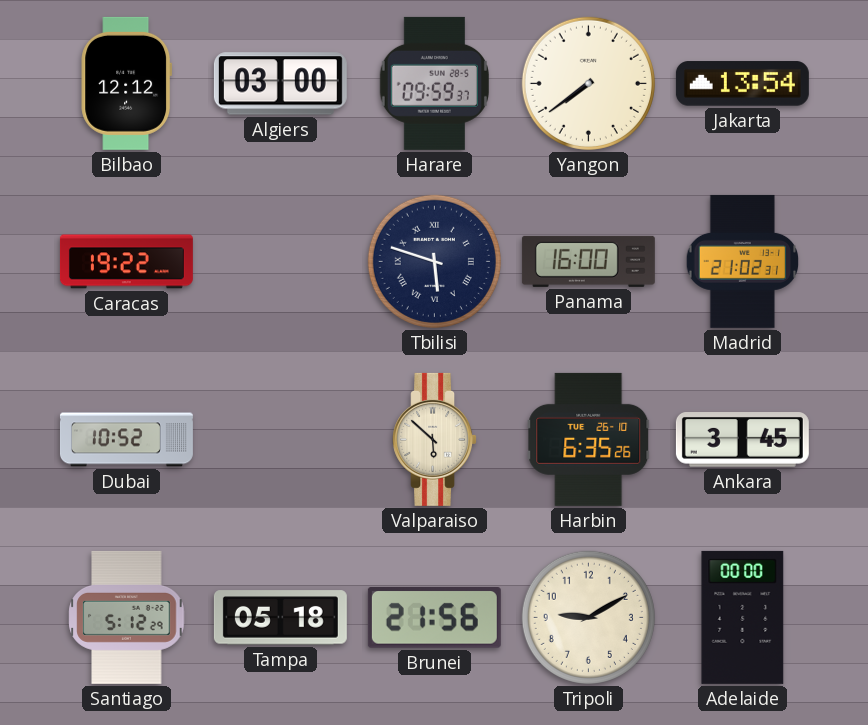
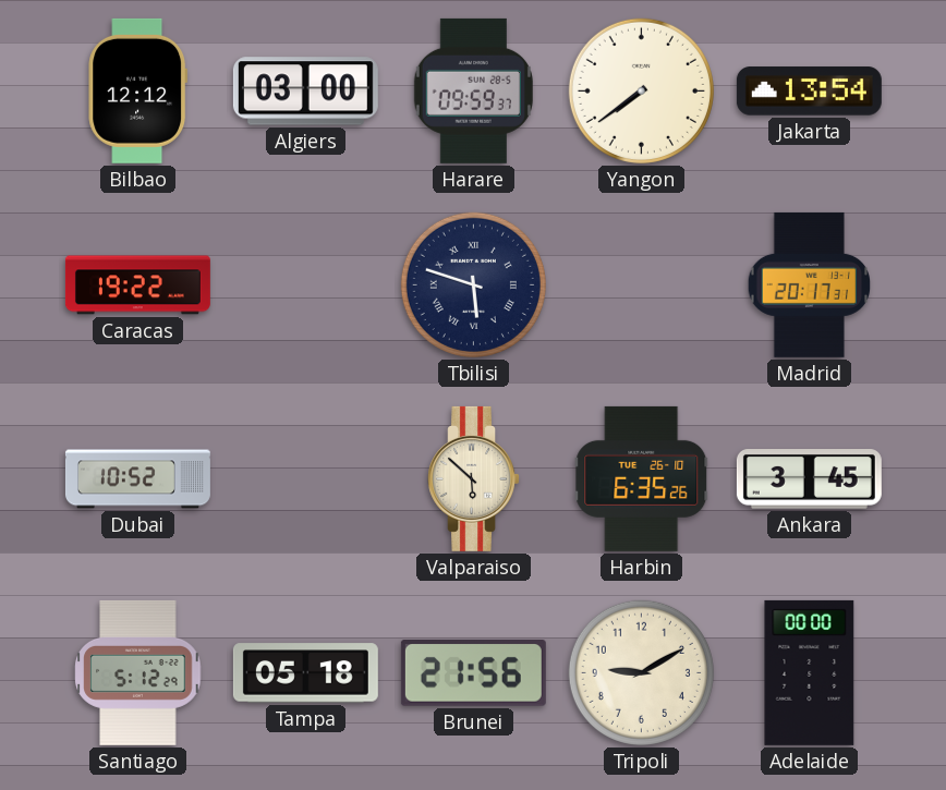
Panama: 16:00 -> none (588, 261)
Madrid: 21:02 -> 20:17 (810, 284)
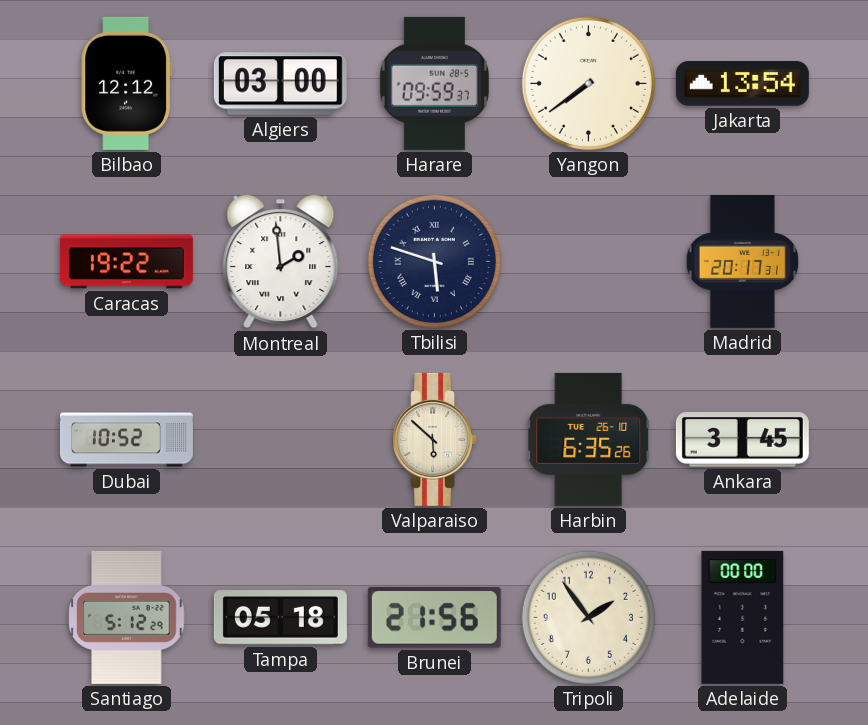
Montreal: none -> 1:59 (281, 262)
Tripoli: 9:10 -> 1:54 (588, 617)
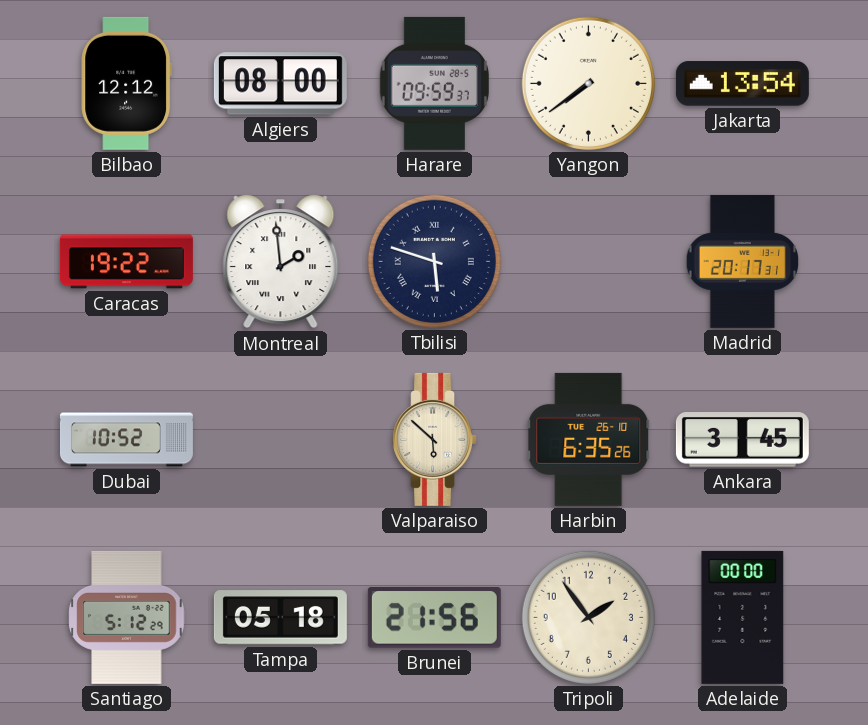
Algiers: 03:00 -> 08:00 (280, 84)
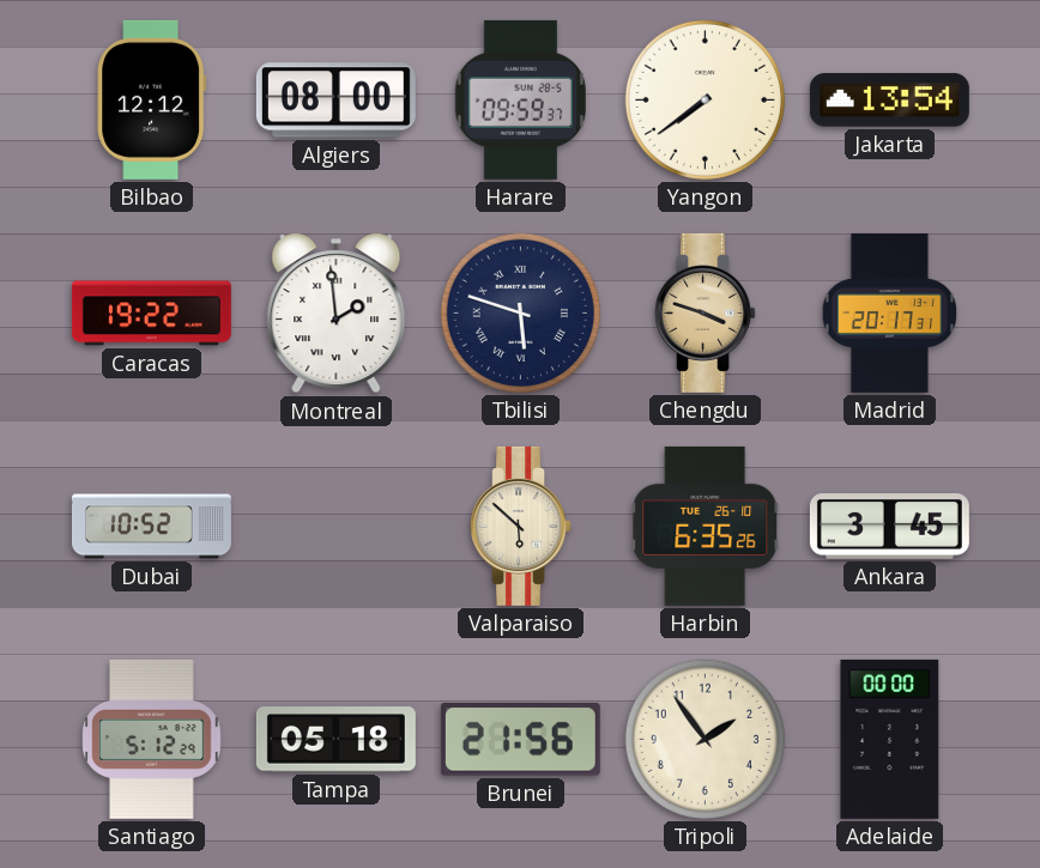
Chengdu: none -> 3:48 (706, 312)
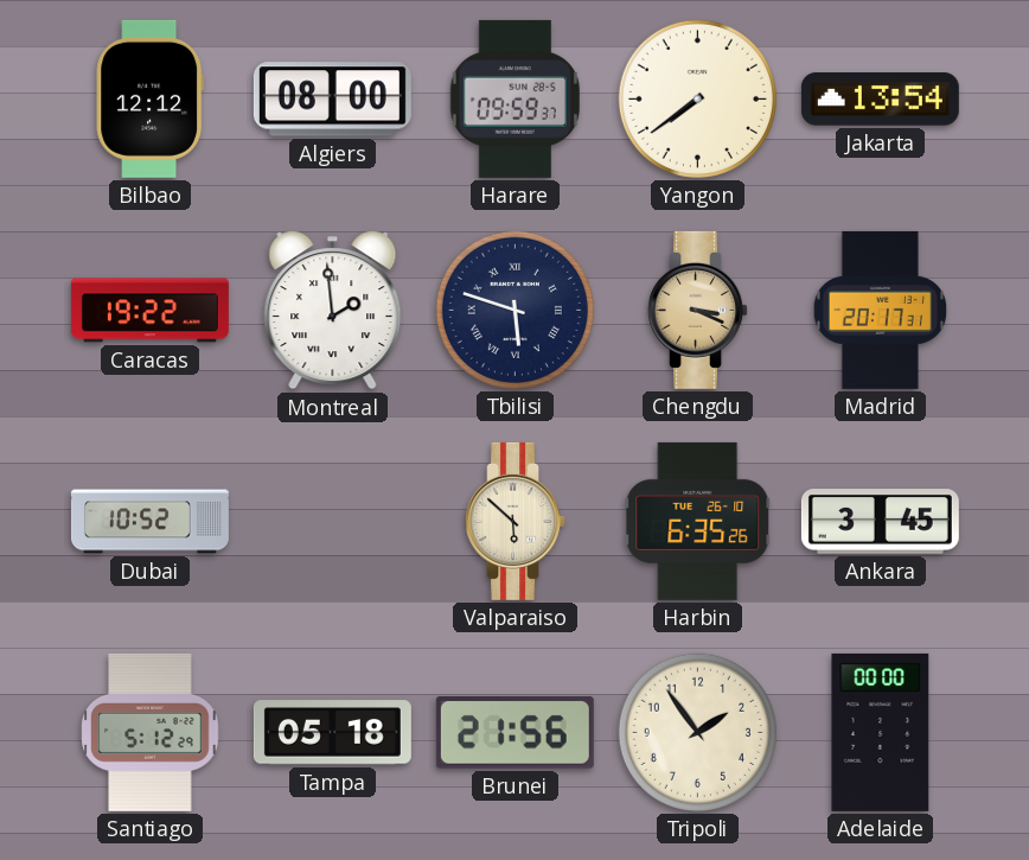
Chengdu: 3:48 -> 3:19 (698, 310)
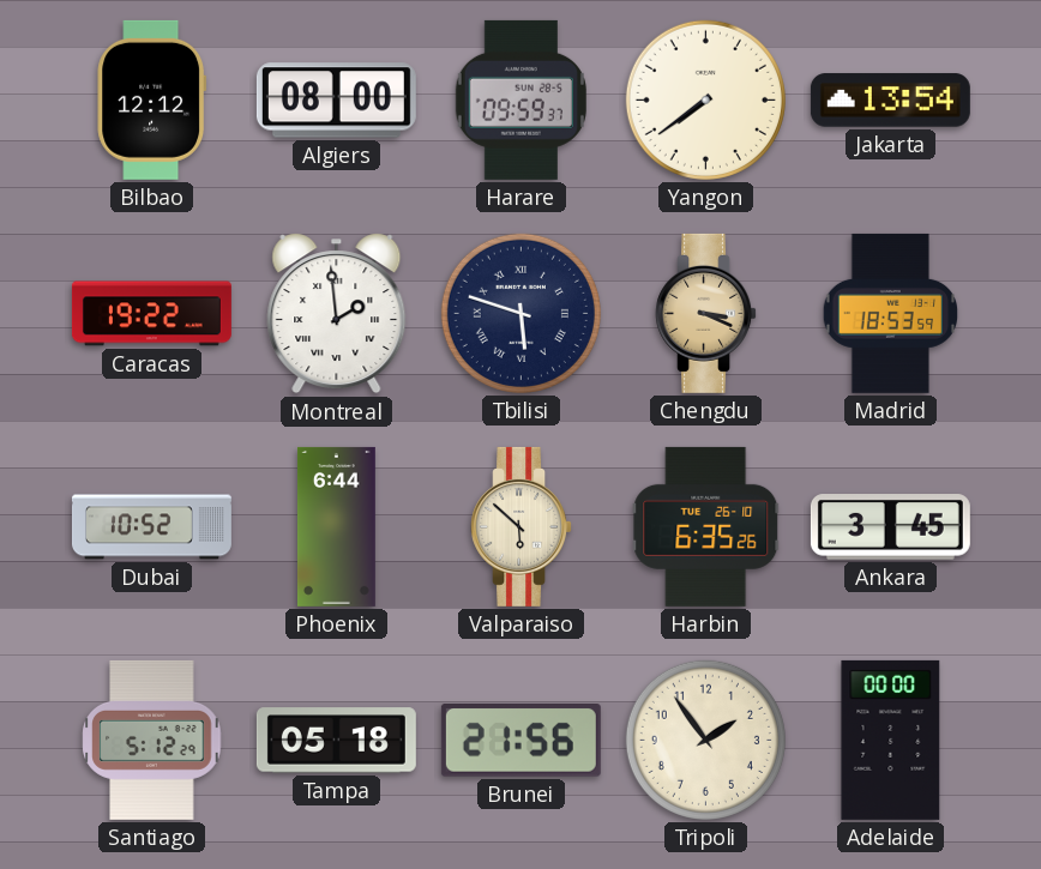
Madrid: 20:17 -> 18:53 (891, 313)
Phoenix: none -> 6:44 (336, 526)
